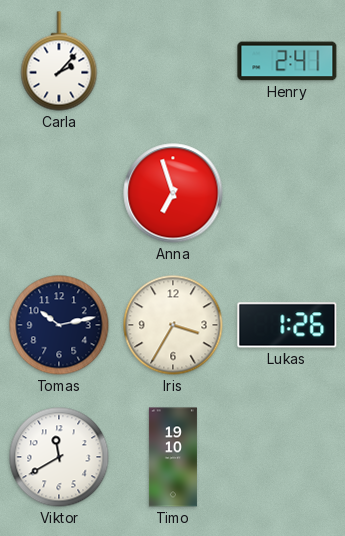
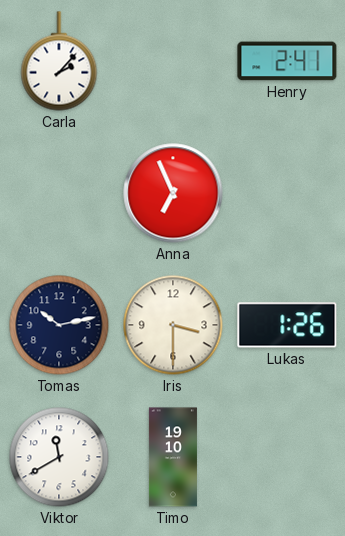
Anna: 6:57 -> 6:56 (173, 193)
Iris: 3:35 -> 3:30 (173, 325)
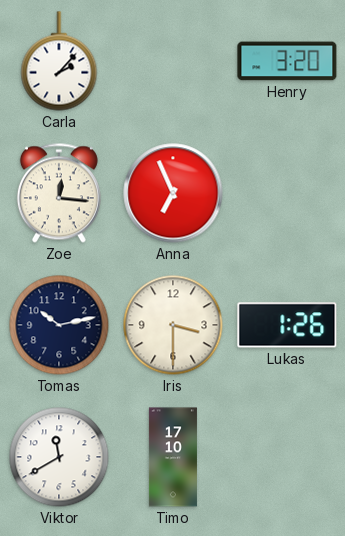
Henry: 2:41 -> 3:20 (287, 61)
Zoe: none -> 12:16 (59, 193)
Timo: 19:10 -> 17:10 (173, 457)
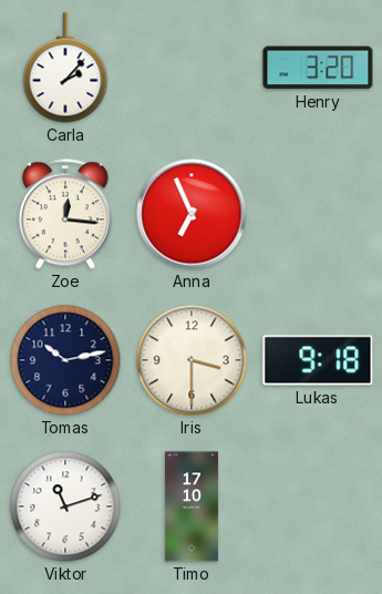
Lukas: 1:26 -> 9:18 (318, 360)
Viktor: 11:40 -> 11:12 (65, 506)
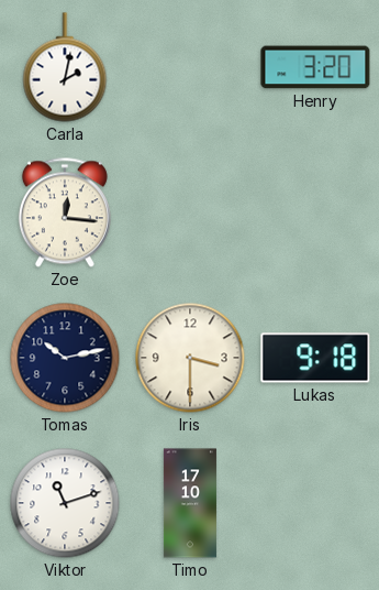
Carla: 2:07 -> 2:02 (65, 67)
Anna: 6:56 -> none (192, 214)
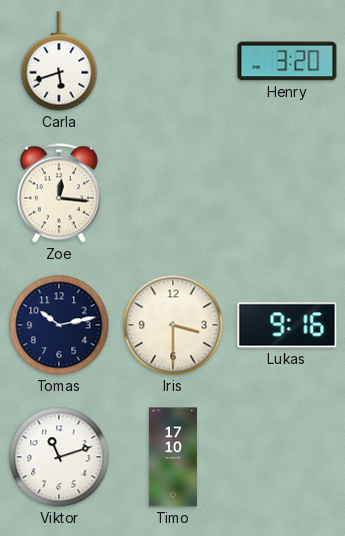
Carla: 2:02 -> 5:42 (59, 61)
Lukas: 9:18 -> 9:16 (287, 325)
